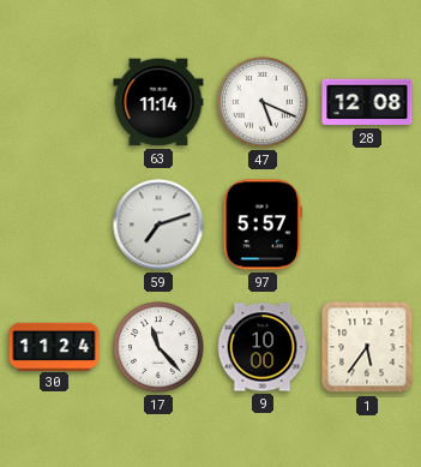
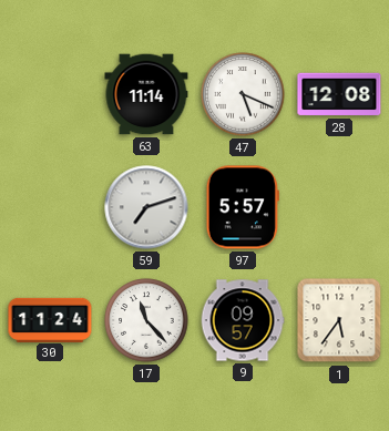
9: 10:00 -> 09:57 (243, 320)
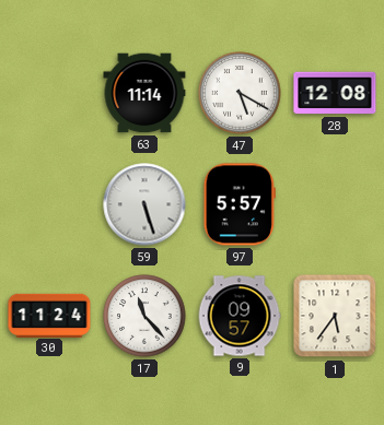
47: 5:19 -> 5:20 (240, 93)
59: 7:12 -> 5:27 (144, 204)
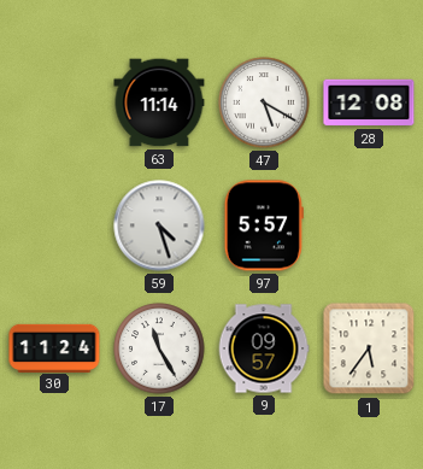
59: 5:27 -> 4:27 (159, 225)
17: 11:23 -> 11:25 (159, 348)
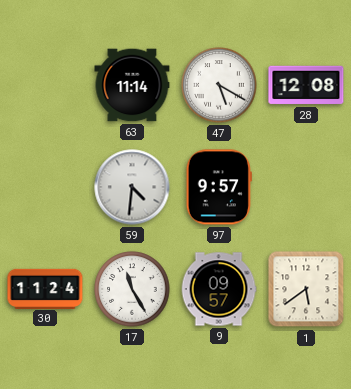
59: 4:27 -> 4:31 (132, 187)
97: 5:57 -> 9:57 (219, 187)
1: 5:36 -> 5:39 (306, 289)
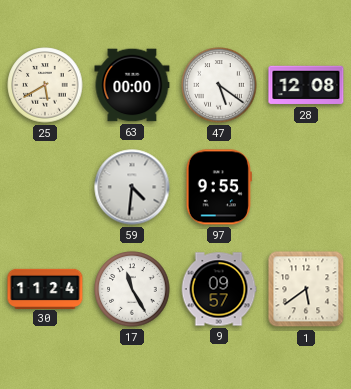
25: none -> 5:40 (45, 85)
63: 11:14 -> 00:00 (132, 85)
47: 5:20 -> 5:21 (219, 85)
97: 9:57 -> 9:55 (219, 187)
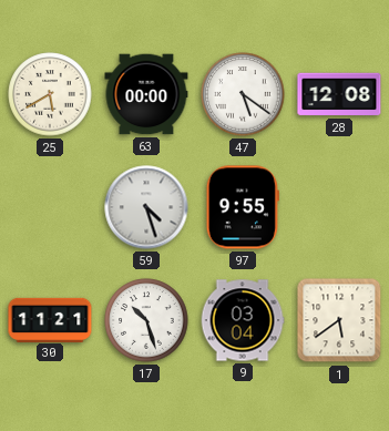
59: 4:31 -> 4:27 (146, 207)
30: 11:24 -> 11:21 (50, 319)
17: 11:25 -> 10:27 (146, 320)
9: 09:57 -> 03:04 (243, 320)
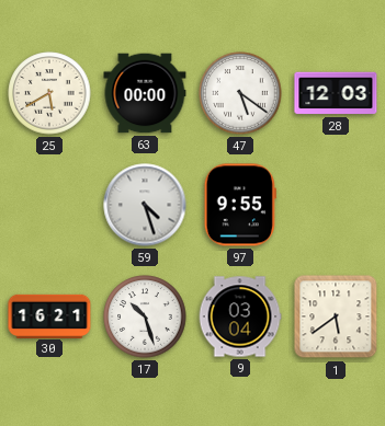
28: 12:08 -> 12:03 (336, 93)
30: 11:21 -> 16:21 (49, 315)
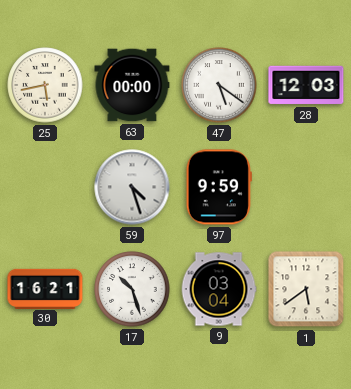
25: 5:40 -> 5:43 (45, 85)
97: 9:55 -> 9:59 (219, 187)
